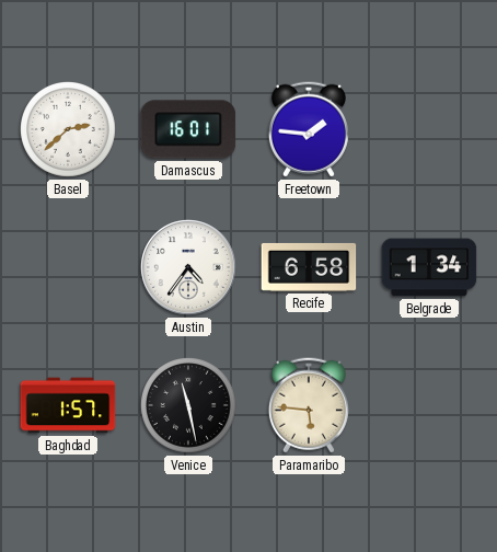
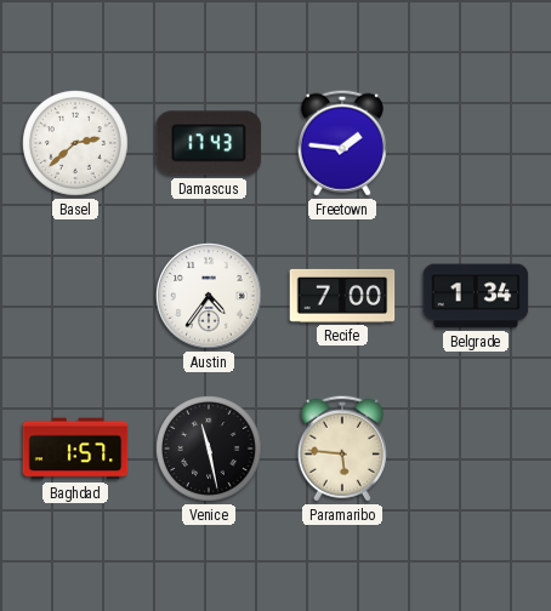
Damascus: 16:01 -> 17:43 (209, 143)
Recife: 6:58 -> 7:00 (342, 296)
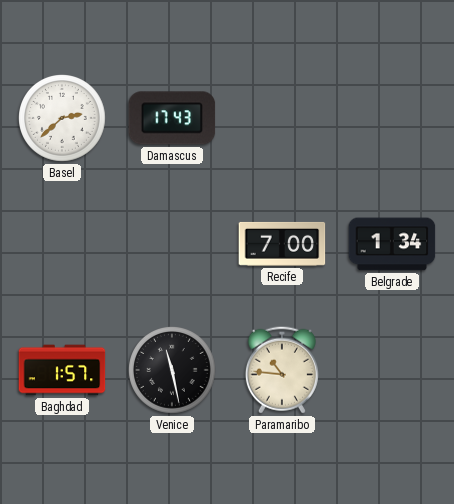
Freetown: 1:46 -> none (342, 143)
Austin: 4:36 -> none (209, 296)
Paramaribo: 5:46 -> 10:46 (282, 370)
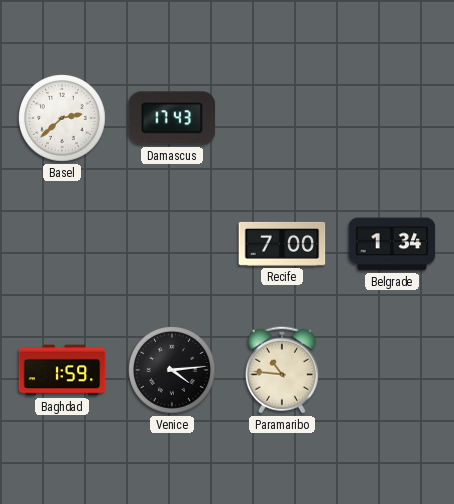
Baghdad: 1:57 -> 1:59 (62, 370)
Venice: 11:28 -> 4:14 (173, 371)
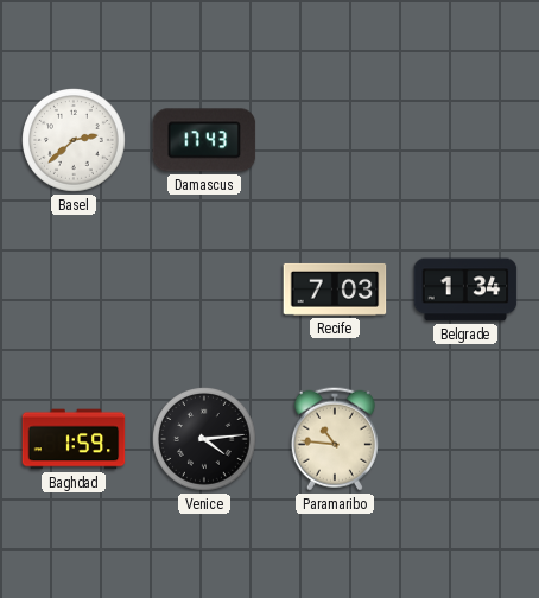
Recife: 7:00 -> 7:03 (335, 290)
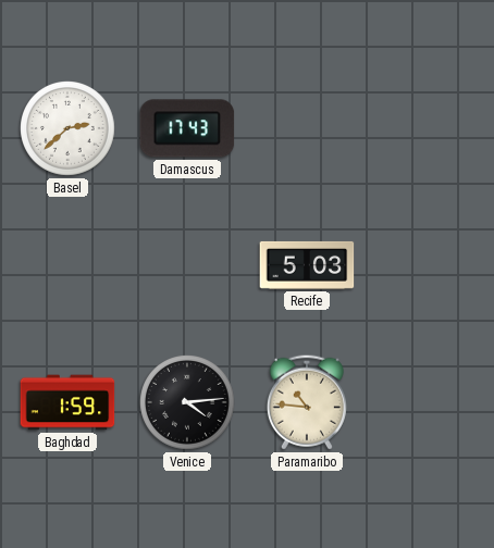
Recife: 7:03 -> 5:03 (307, 265)
Belgrade: 1:34 -> none (465, 290)
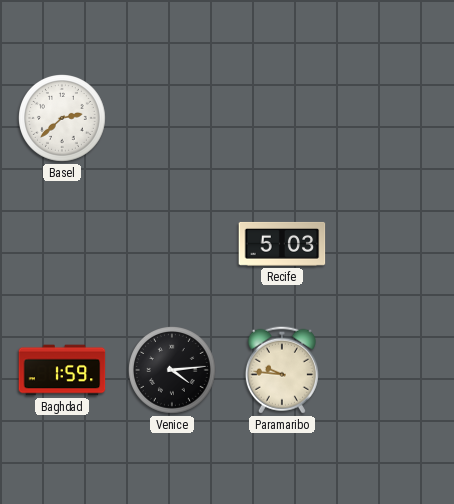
Damascus: 17:43 -> none (187, 128)
Paramaribo: 10:46 -> 9:46 (282, 370)
